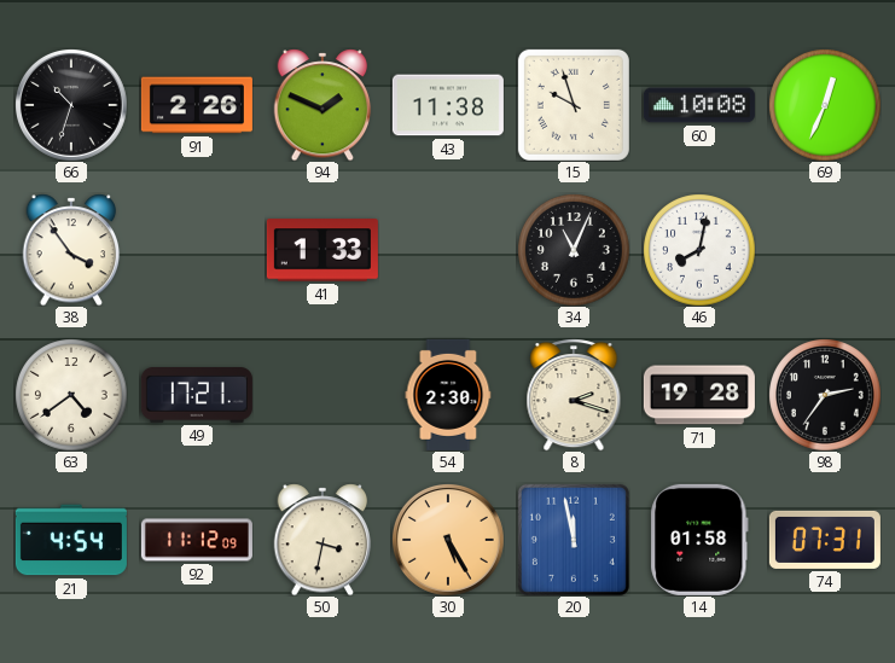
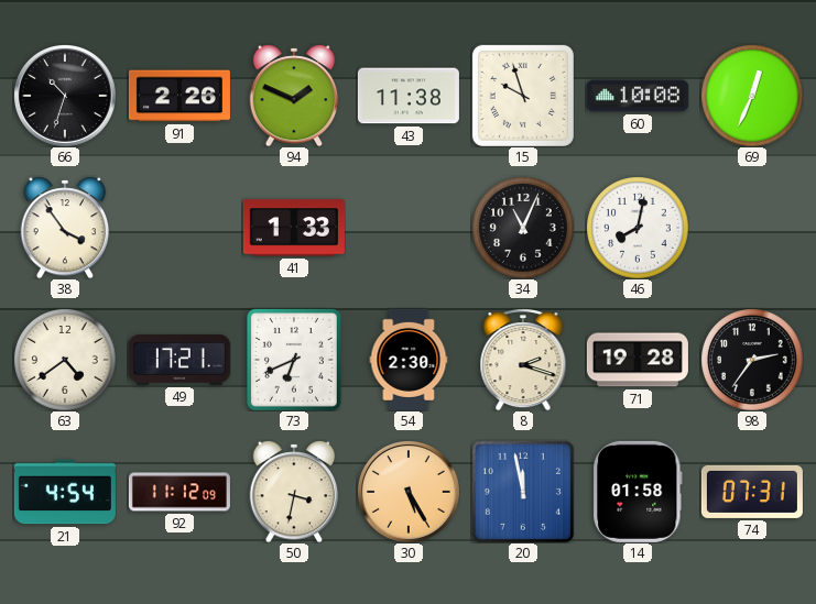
73: none -> 6:41 (294, 360)
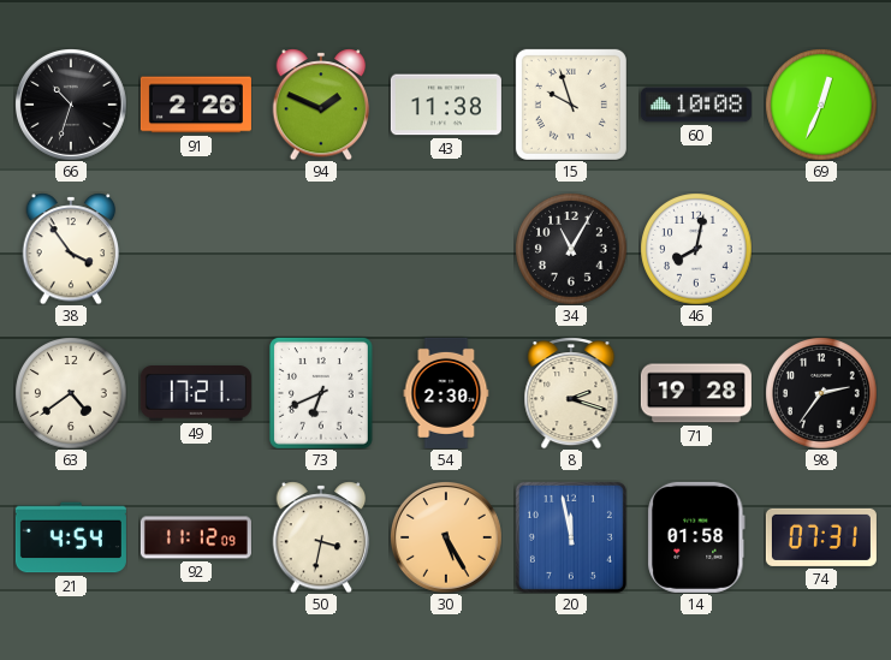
41: 1:33 -> none (294, 228)
34: 11:04 -> 11:05 (571, 249)
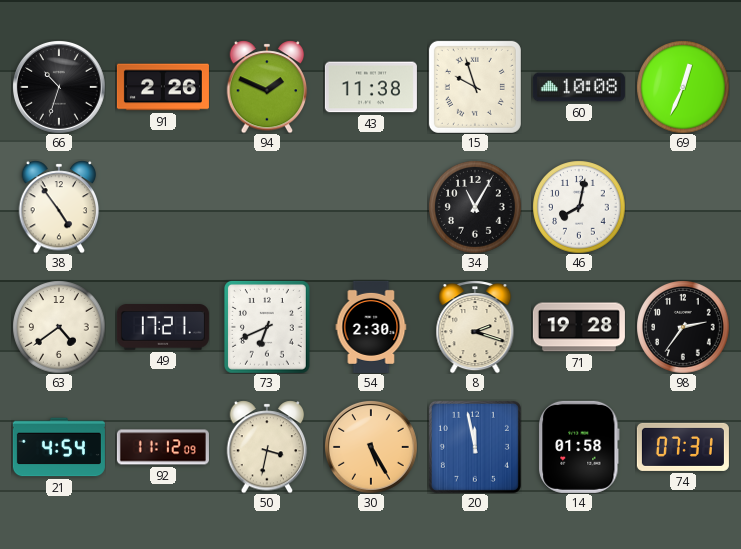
38: 3:54 -> 4:54 (59, 207)
